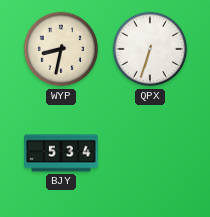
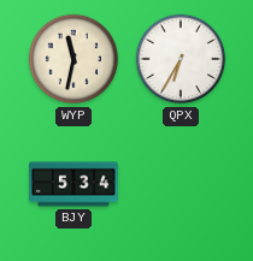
WYP: 8:32 -> 11:32 (73, 59)
QPX: 6:33 -> 6:35 (181, 59)
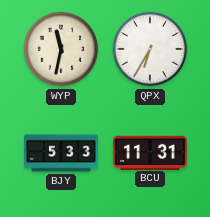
BJY: 5:34 -> 5:33 (61, 153)
BCU: none -> 11:31 (150, 152)
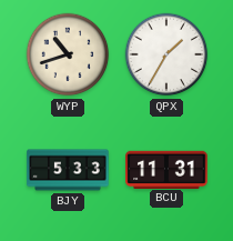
WYP: 11:32 -> 10:42 (68, 54)
QPX: 6:35 -> 1:35 (166, 54)
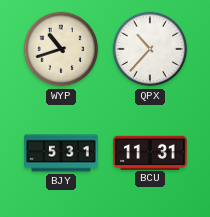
QPX: 1:35 -> 10:37 (150, 49)
BJY: 5:33 -> 5:31 (61, 153)
